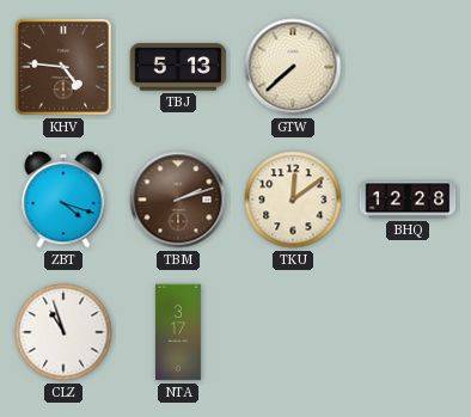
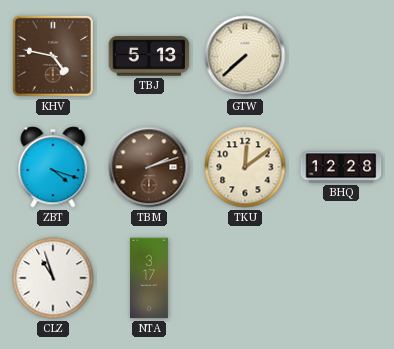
KHV: 4:46 -> 4:47 (53, 56)
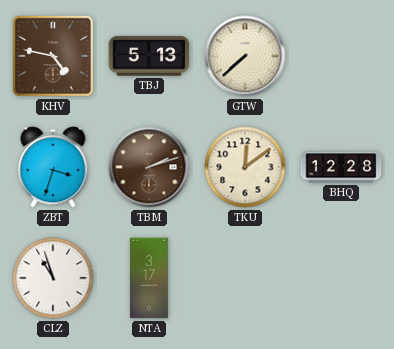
ZBT: 4:18 -> 3:33 (53, 167)
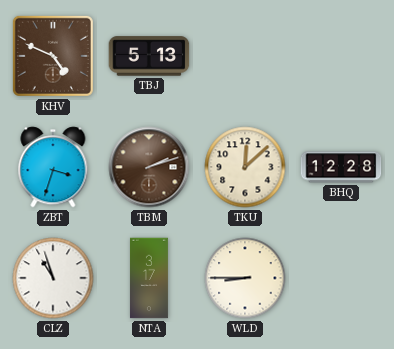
KHV: 4:47 -> 4:49 (53, 56)
GTW: 7:38 -> none (245, 56)
TKU: 12:09 -> 12:08 (245, 167)
WLD: none -> 8:45 (245, 278)
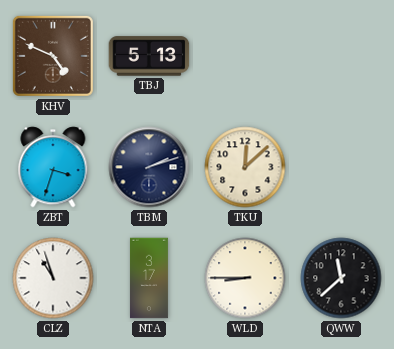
TBM dial: brown -> navy (149, 167)
BHQ: 12:28 -> none (341, 167)
QWW: none -> 11:38 (341, 278)
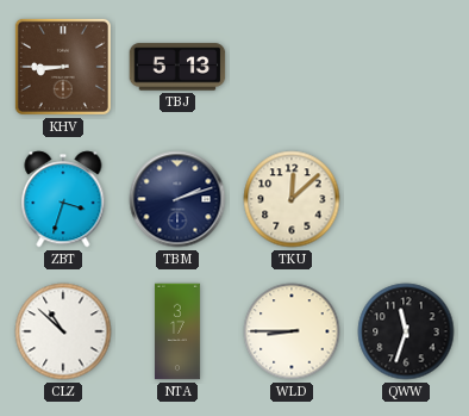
KHV: 4:49 -> 8:45 (63, 67)
CLZ: 10:57 -> 10:52 (63, 331)
QWW: 11:38 -> 11:33 (406, 331)
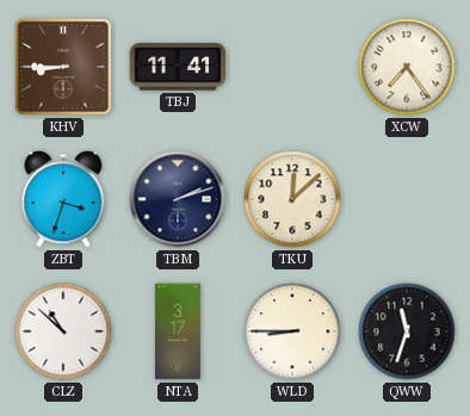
TBJ: 5:13 -> 11:41 (178, 67)
XCW: none -> 7:24 (407, 67)
